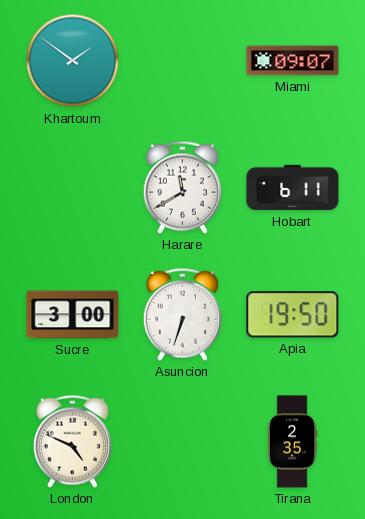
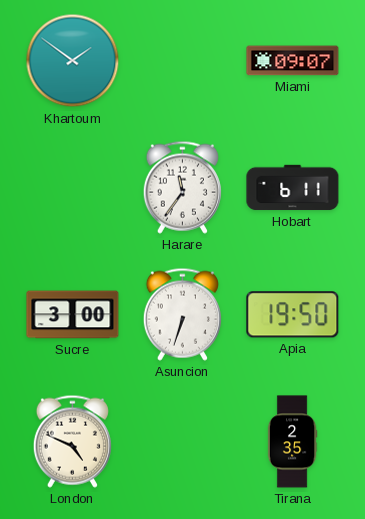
Harare: 11:40 -> 11:36 (182, 187)
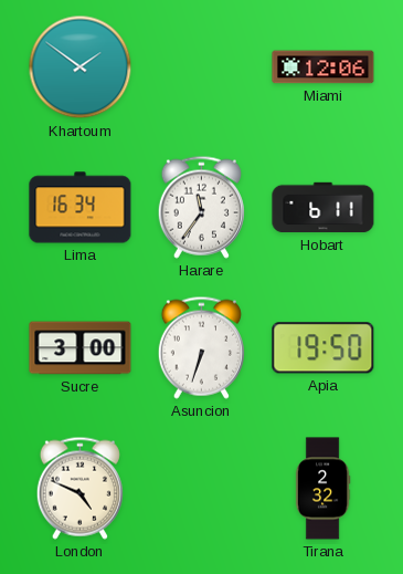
Miami: 09:07 -> 12:06 (324, 67)
Lima: none -> 16:34 (81, 208)
Tirana: 2:35 -> 2:32 (322, 489)
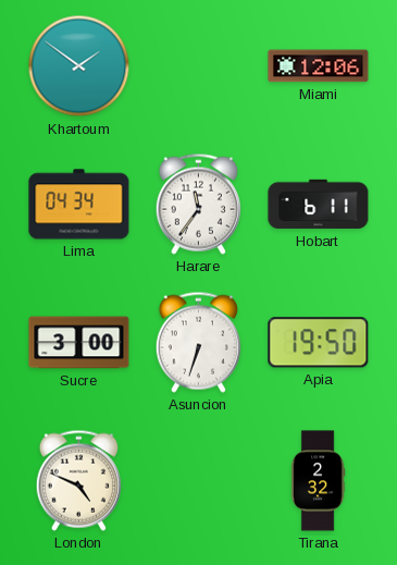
Lima: 16:34 -> 04:34 (79, 205)
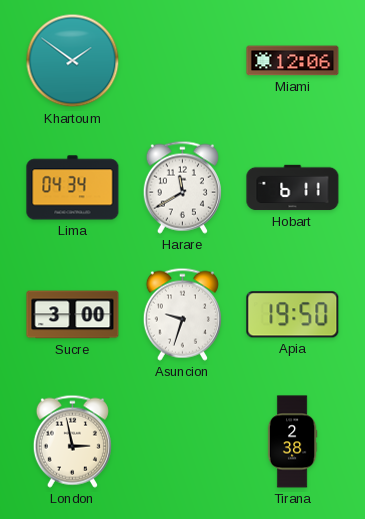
Harare: 11:36 -> 11:40 (182, 187)
Asuncion: 6:33 -> 9:33 (182, 314)
London: 4:49 -> 2:58 (72, 441)
Tirana: 2:32 -> 2:38 (292, 442)
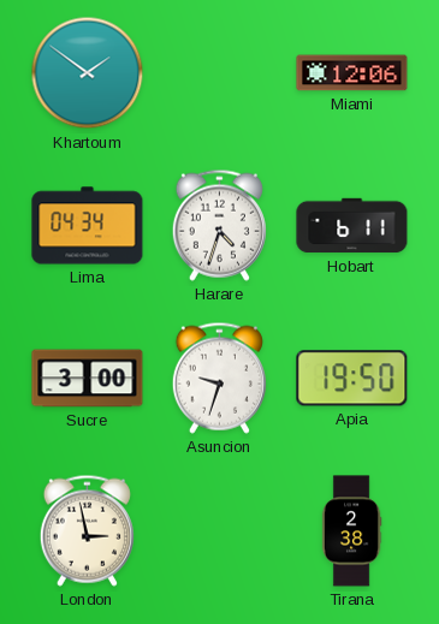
Harare: 11:40 -> 4:33 (219, 225)
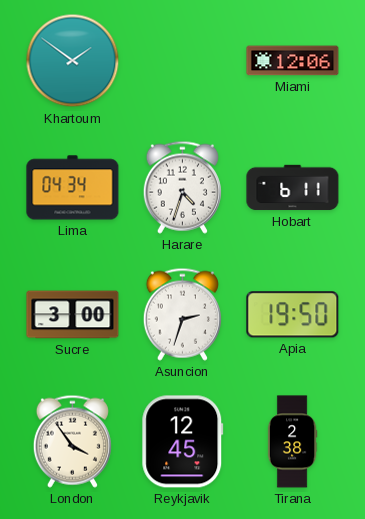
Asuncion: 9:33 -> 2:33 (182, 314)
London: 2:58 -> 3:54 (72, 441)
Reykjavik: none -> 12:45 (183, 442)
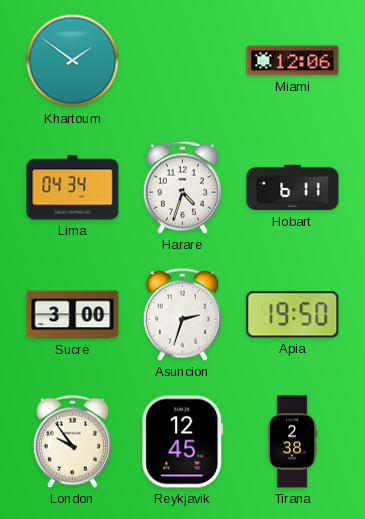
London: 3:54 -> 9:54 (72, 441)
